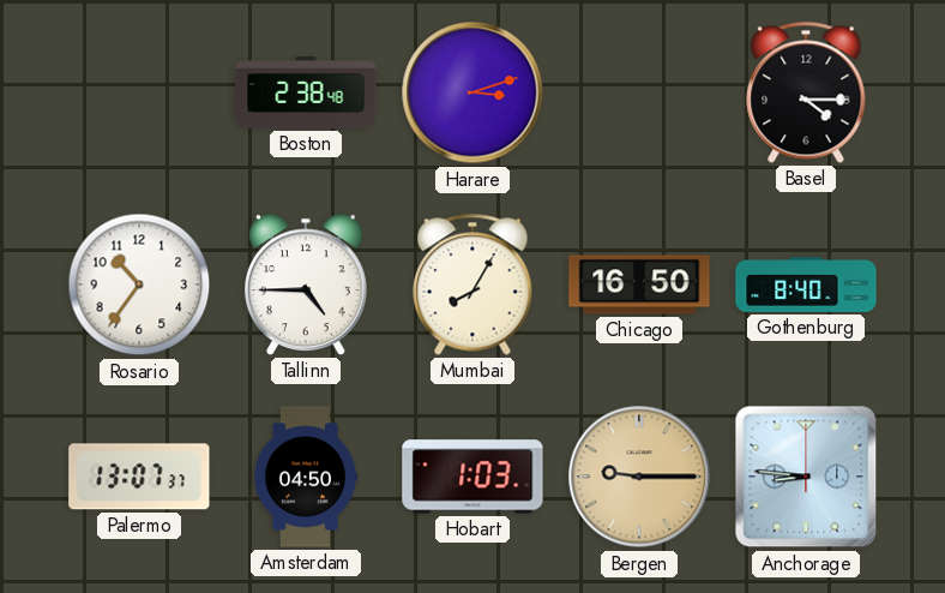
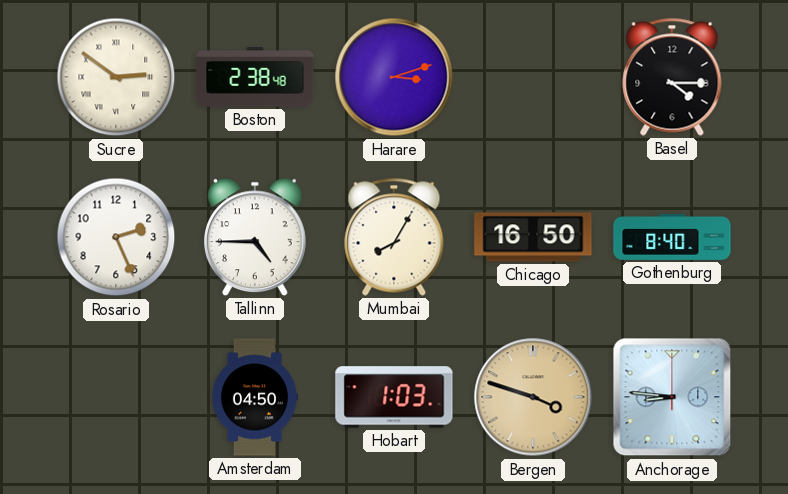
Sucre: none -> 2:51 (116, 77)
Rosario: 10:36 -> 2:26 (116, 237)
Palermo: 13:07 -> none (139, 477)
Bergen: 9:15 -> 3:48 (533, 397)
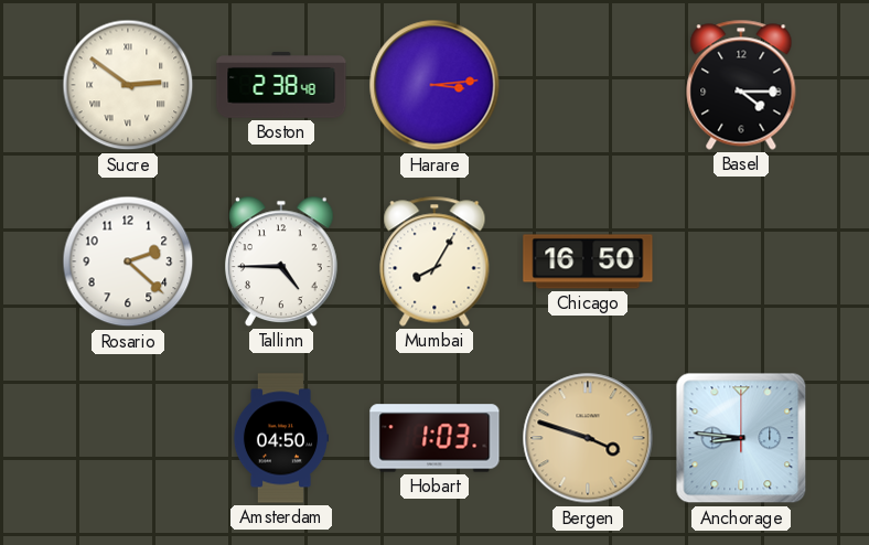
Harare: 3:12 -> 3:14 (434, 85)
Rosario: 2:26 -> 2:22 (128, 261)
Gothenburg: 8:40 -> none (672, 237)
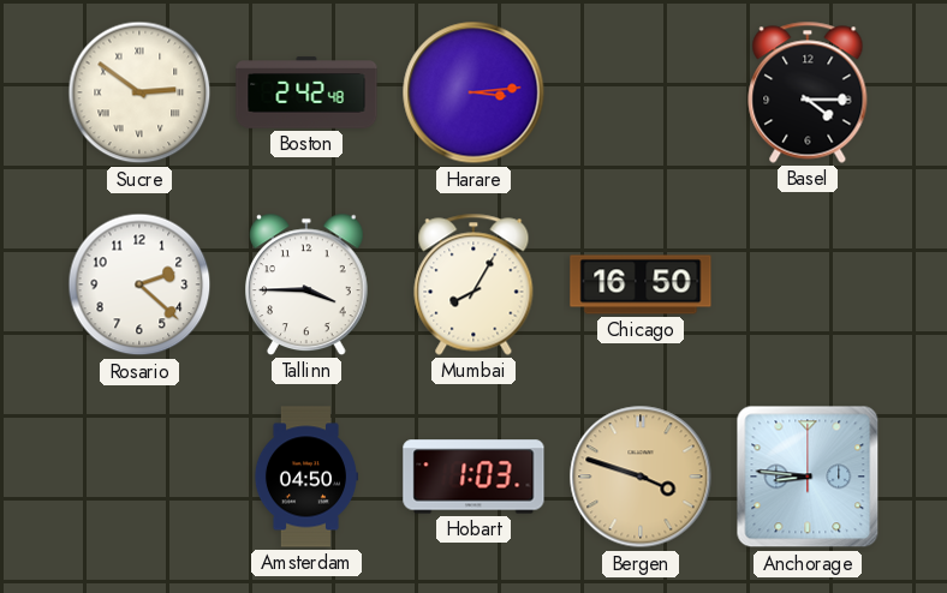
Boston: 2:38 -> 2:42 (306, 92)
Tallinn: 4:45 -> 3:45 (308, 284)
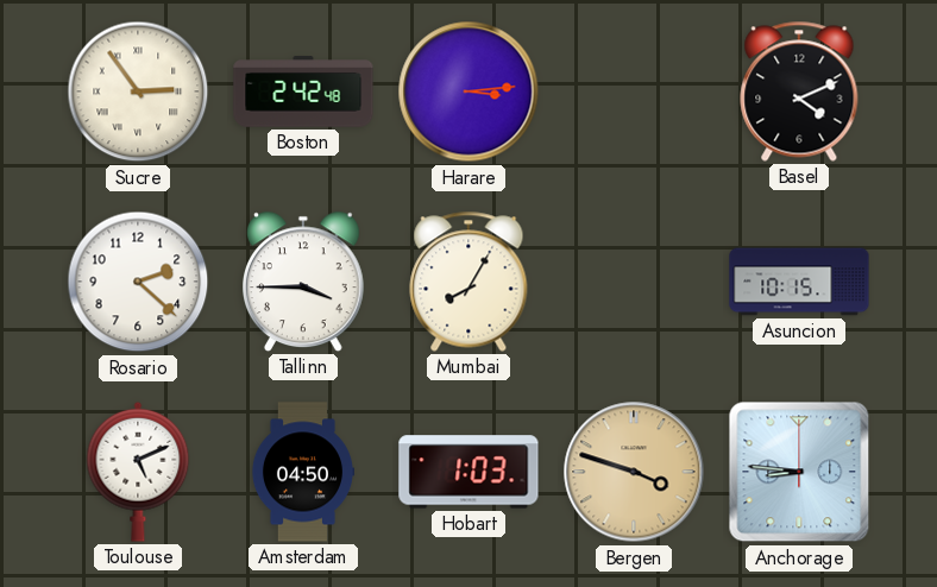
Sucre: 2:51 -> 2:54 (138, 91)
Basel: 4:15 -> 4:11 (799, 91)
Chicago: 16:50 -> none (641, 284)
Asuncion: none -> 10:15 (799, 282)
Toulouse: none -> 5:11 (138, 472)
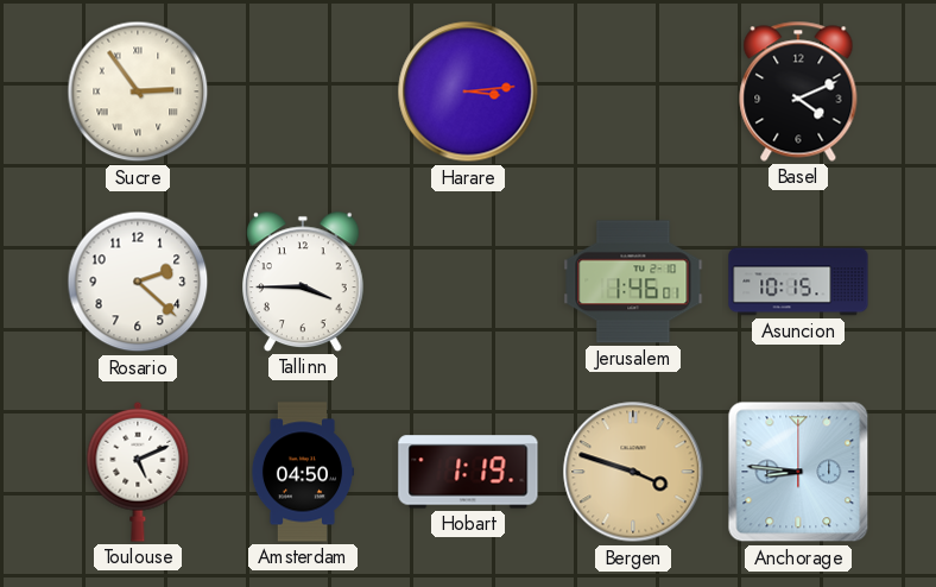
Boston: 2:42 -> none (303, 91)
Mumbai: 8:05 -> none (468, 282)
Jerusalem: none -> 1:46 (633, 282)
Hobart: 1:03 -> 1:19 (468, 472)
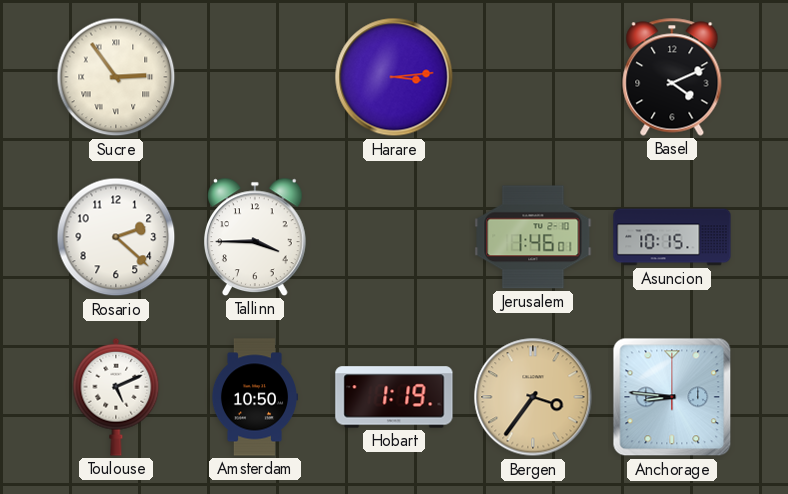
Amsterdam: 04:50 -> 10:50 (254, 397)
Bergen: 3:48 -> 3:36 (533, 397)
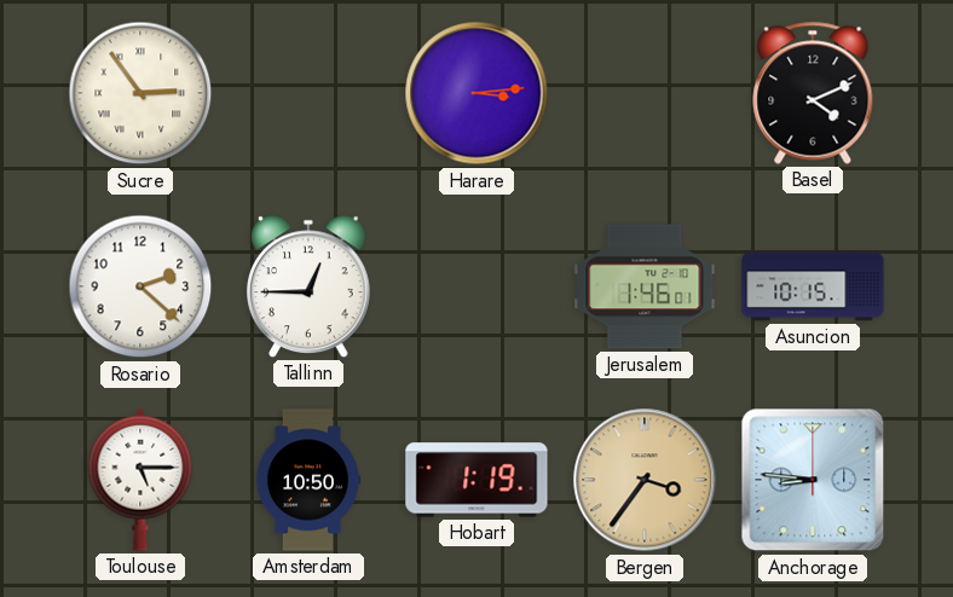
Tallinn: 3:45 -> 12:45 (310, 286)
Toulouse: 5:11 -> 5:15 (140, 480)
